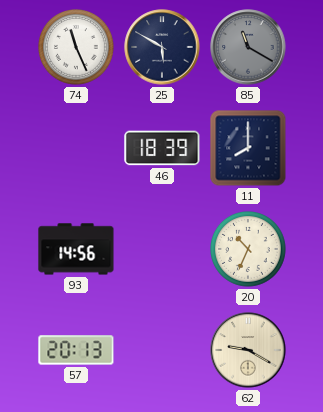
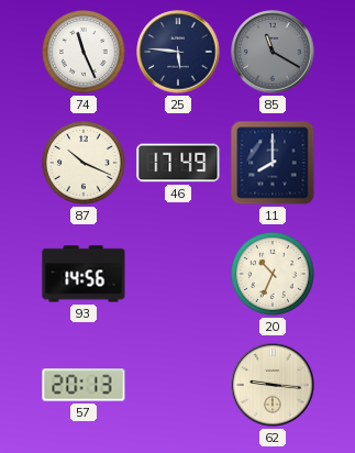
25: 5:50 -> 5:46 (178, 52)
87: none -> 10:19 (85, 164)
46: 18:39 -> 17:49 (178, 163)
62: 9:20 -> 9:16 (273, 385)
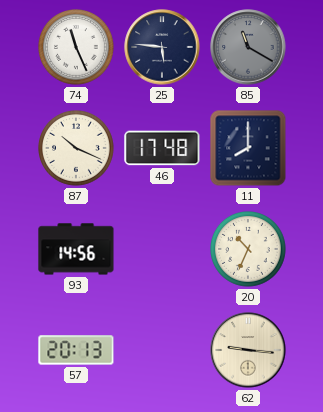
46: 17:49 -> 17:48 (162, 148)
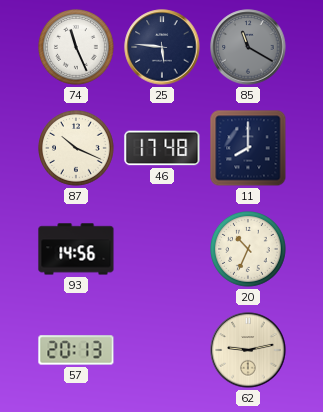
62: 9:16 -> 9:13 (248, 350)
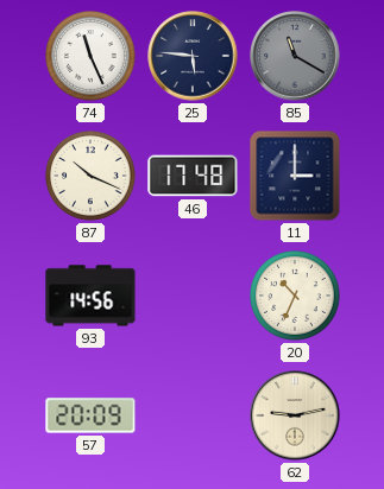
11: 8:00 -> 3:00 (295, 176)
57: 20:13 -> 20:09 (90, 415)
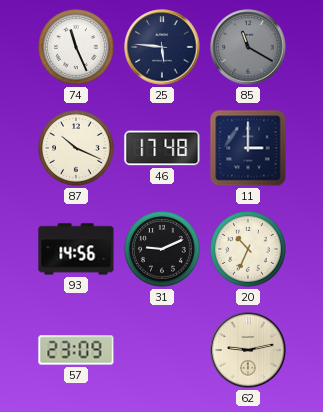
31: none -> 9:11 (163, 250)
57: 20:09 -> 23:09 (76, 350)
